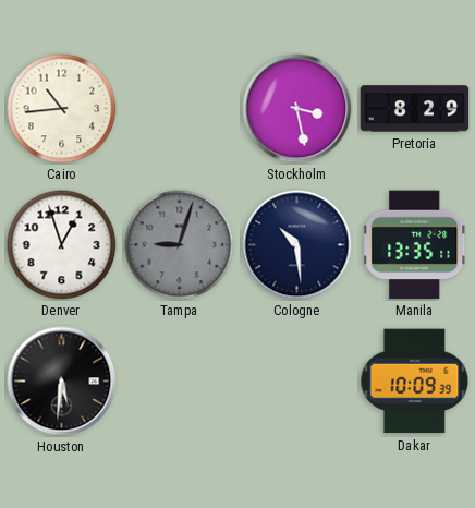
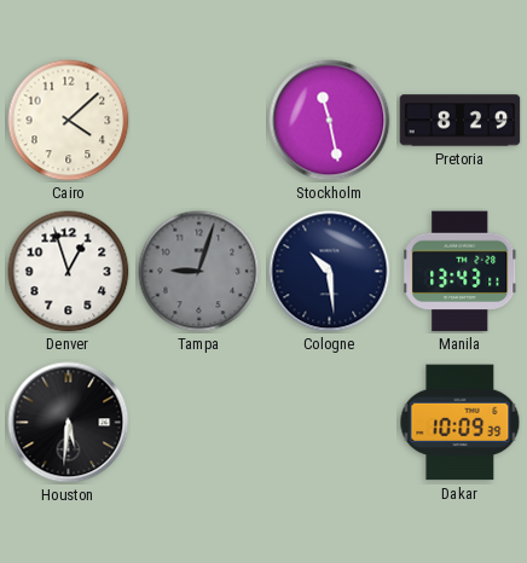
Cairo: 10:44 -> 4:08 (69, 121)
Stockholm: 3:28 -> 11:28 (330, 121)
Manila: 13:35 -> 13:43 (461, 272)
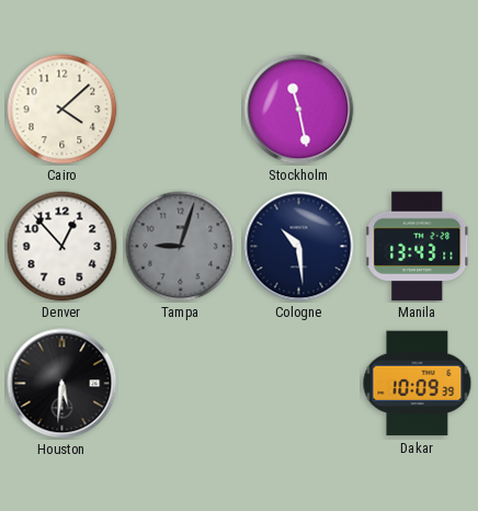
Pretoria: 8:29 -> none (461, 121)
Denver: 12:57 -> 12:53 (62, 247)
